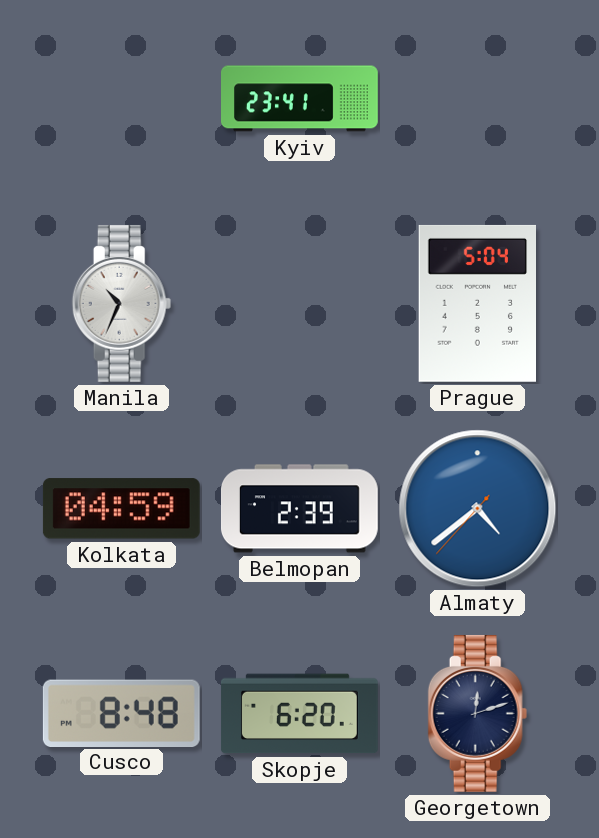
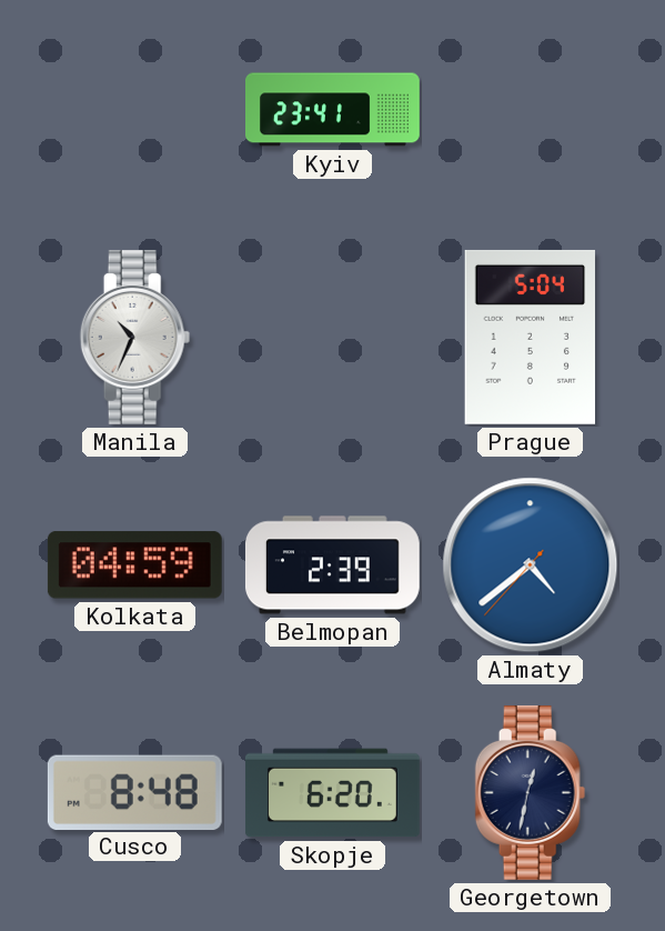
Georgetown: 12:12 -> 12:32 (531, 792)
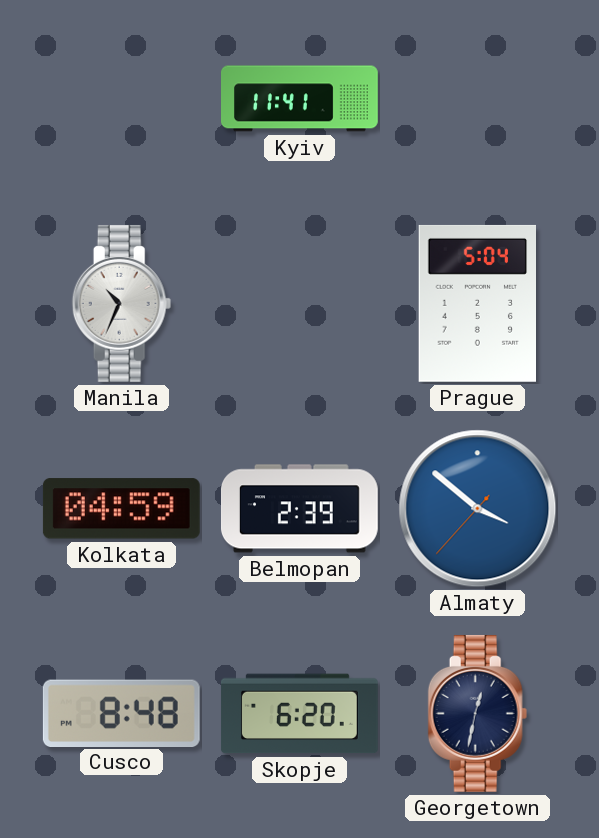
Kyiv: 23:41 -> 11:41 (300, 99)
Almaty: 4:38 -> 3:51 (478, 509)
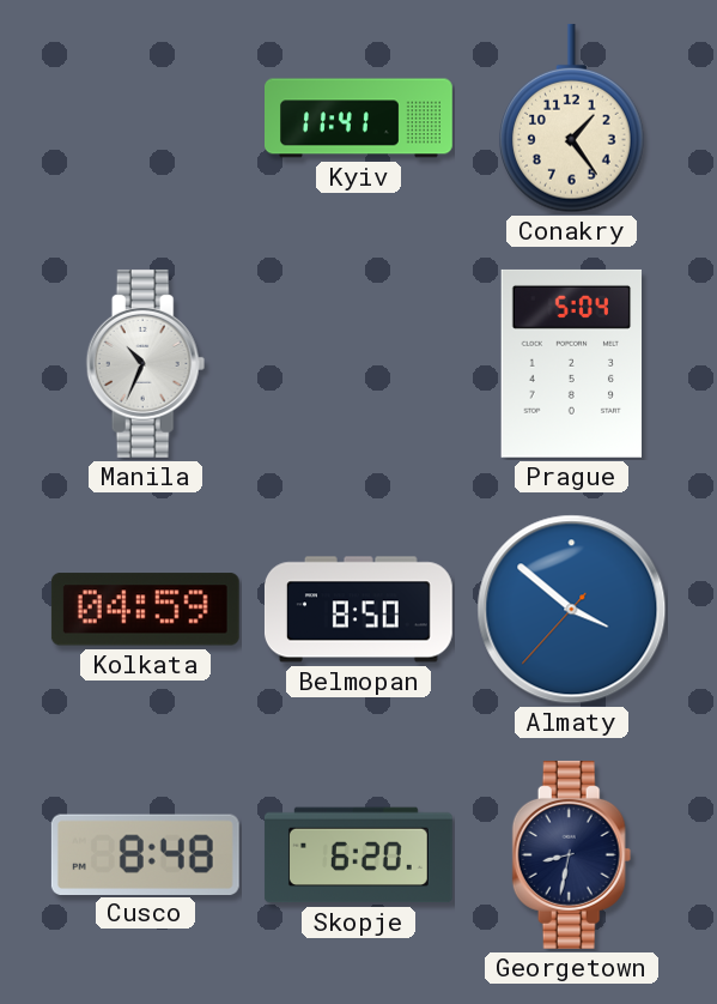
Conakry: none -> 1:24 (572, 119)
Belmopan: 2:39 -> 8:50 (358, 610)
Georgetown: 12:32 -> 8:32 (572, 854)
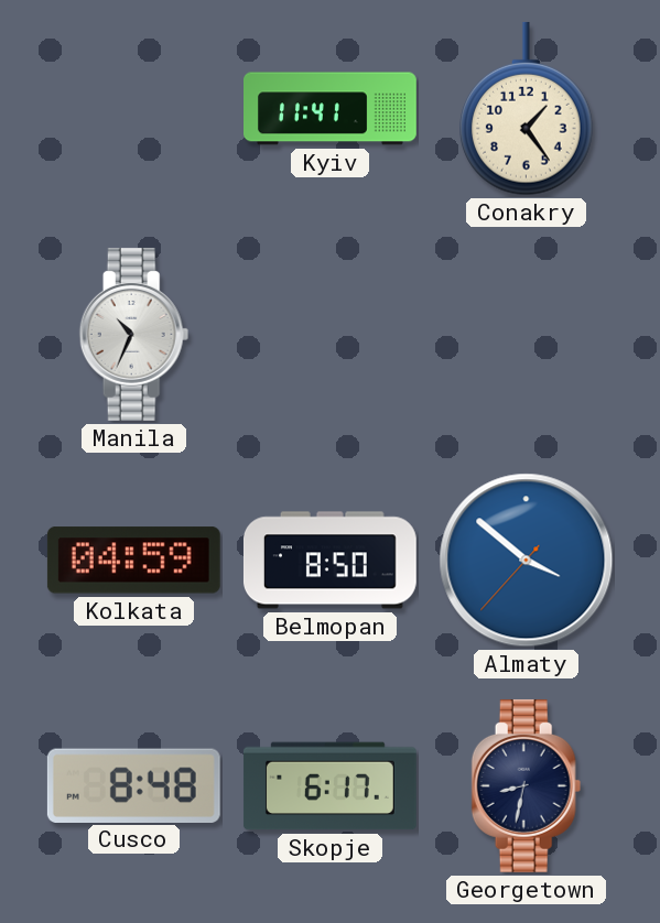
Prague: 5:04 -> none (571, 363)
Skopje: 6:20 -> 6:17 (329, 786)
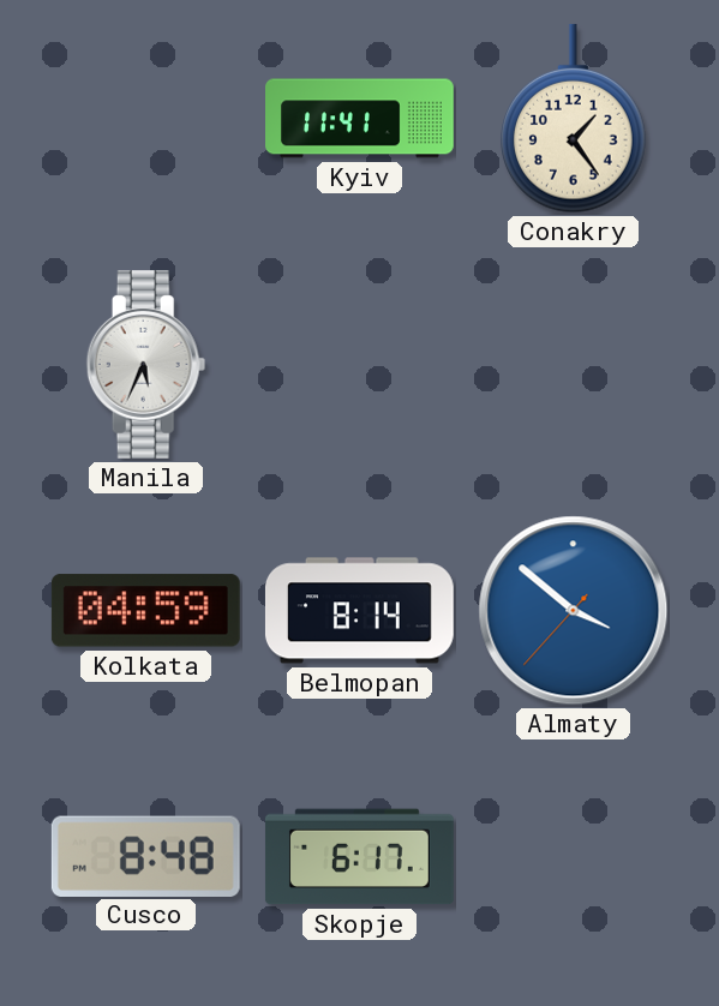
Manila: 10:34 -> 5:34 (146, 364)
Belmopan: 8:50 -> 8:14 (359, 611)
Georgetown: 8:32 -> none (527, 785)
